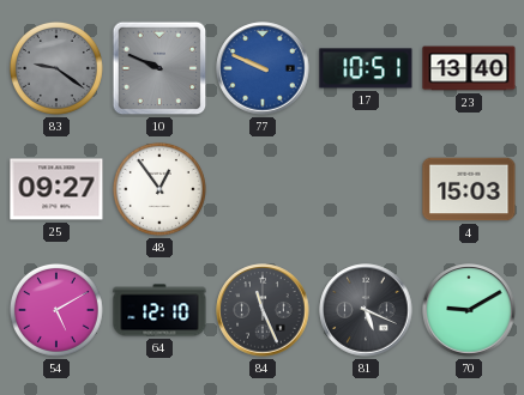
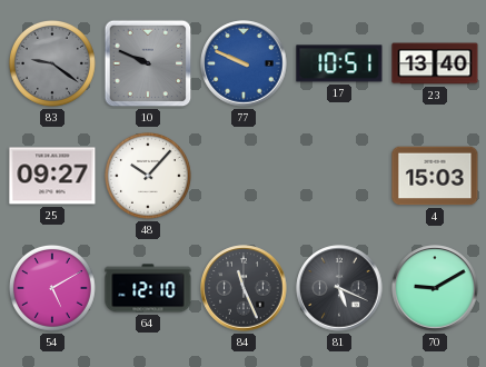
48: 12:54 -> 10:07 (148, 176)
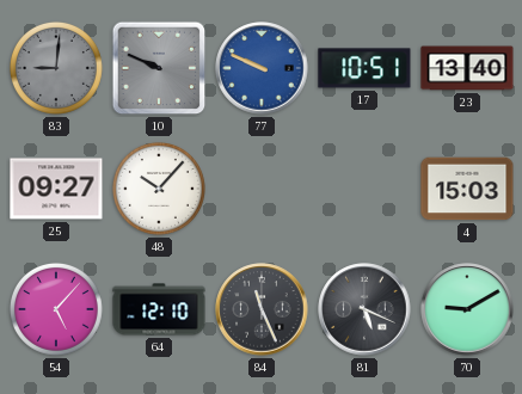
83: 9:21 -> 9:01 (56, 68)
54: 5:10 -> 5:07 (56, 309)
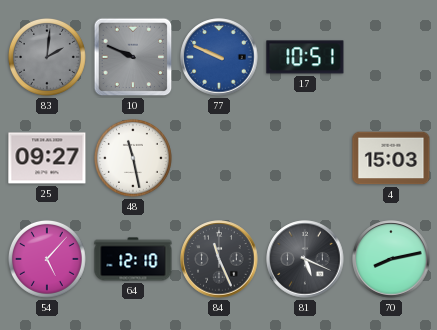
83: 9:01 -> 2:01 (47, 57)
23: 13:40 -> none (467, 68)
48: 10:07 -> 11:28 (133, 158)
70: 9:10 -> 8:13 (391, 259)
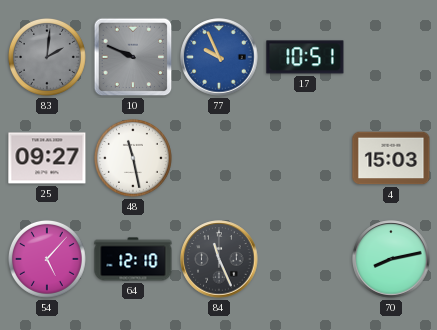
77: 9:49 -> 9:56 (219, 57)
81: 5:19 -> none (305, 259)
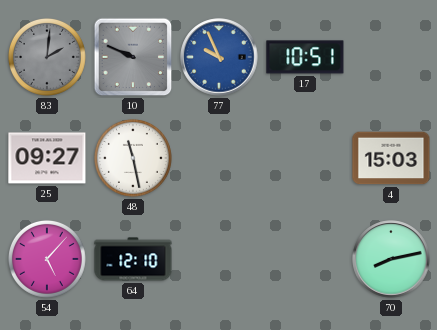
84: 11:26 -> none (219, 259)
